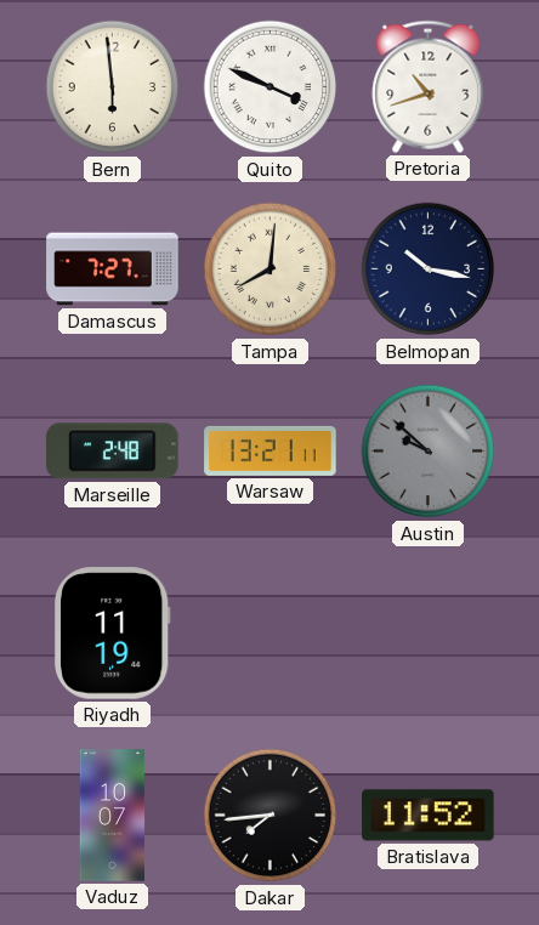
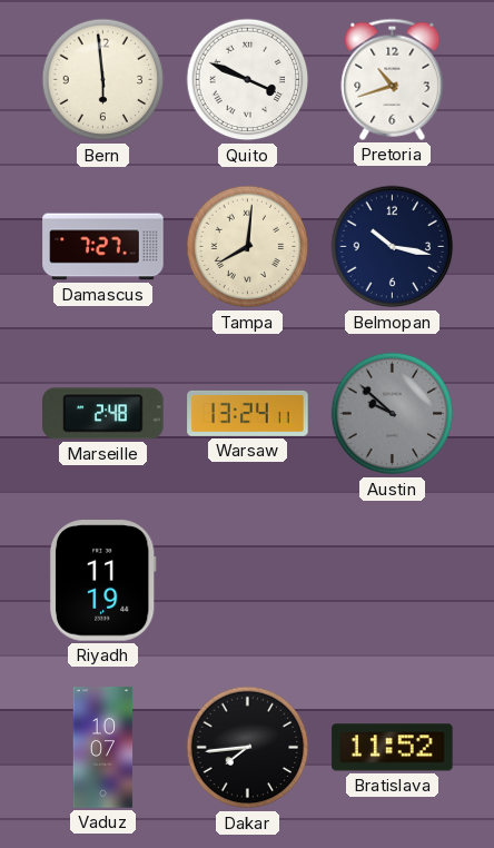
Warsaw: 13:21 -> 13:24 (248, 413)
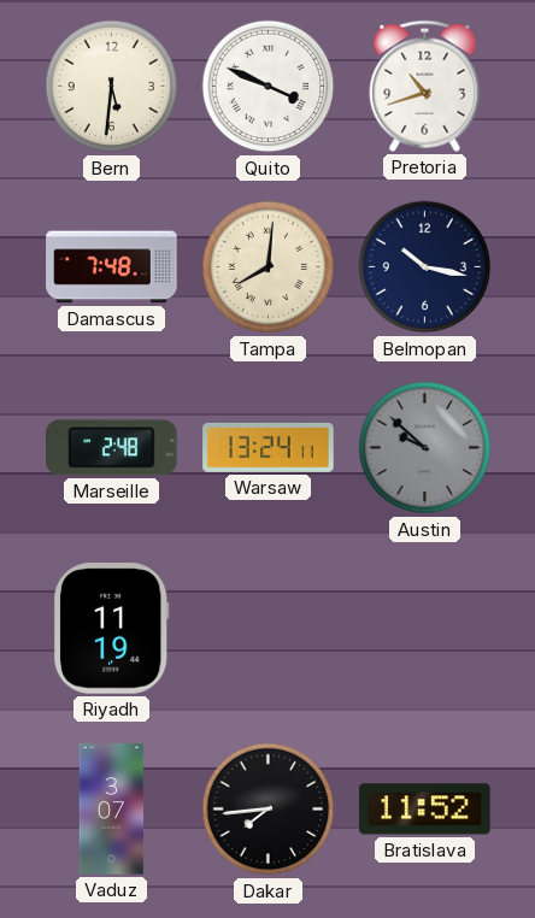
Bern: 5:59 -> 5:31 (112, 87)
Damascus: 7:27 -> 7:48 (112, 267)
Vaduz: 10:07 -> 3:07 (112, 810)
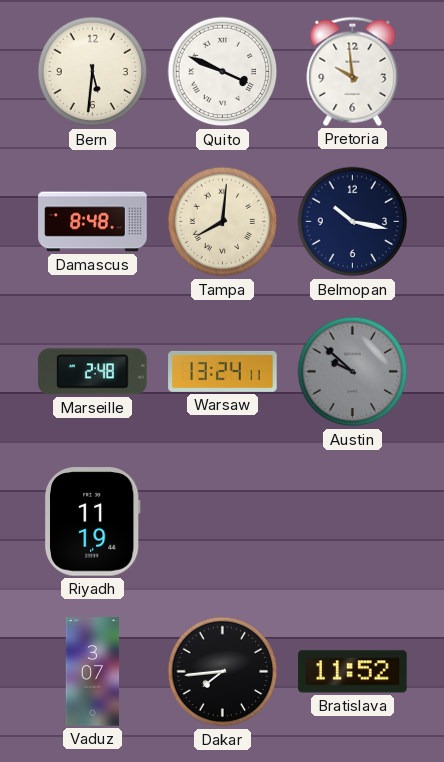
Pretoria: 10:42 -> 9:59 (353, 71)
Damascus: 7:48 -> 8:48 (93, 222)
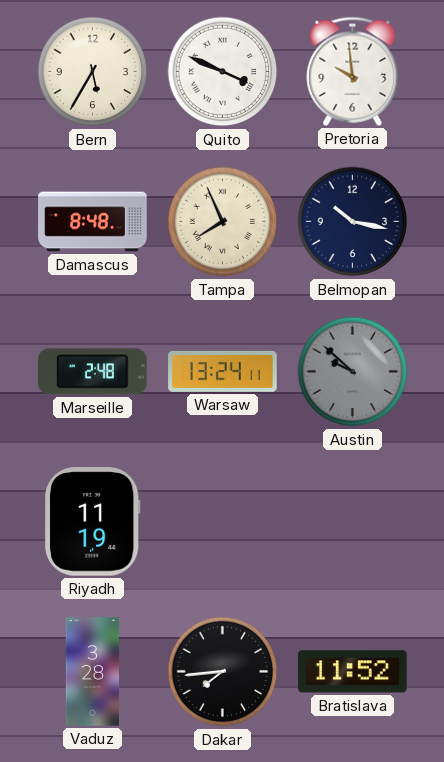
Bern: 5:31 -> 5:35 (93, 72)
Tampa: 8:01 -> 7:56 (223, 222)
Vaduz: 3:07 -> 3:28 (93, 672)
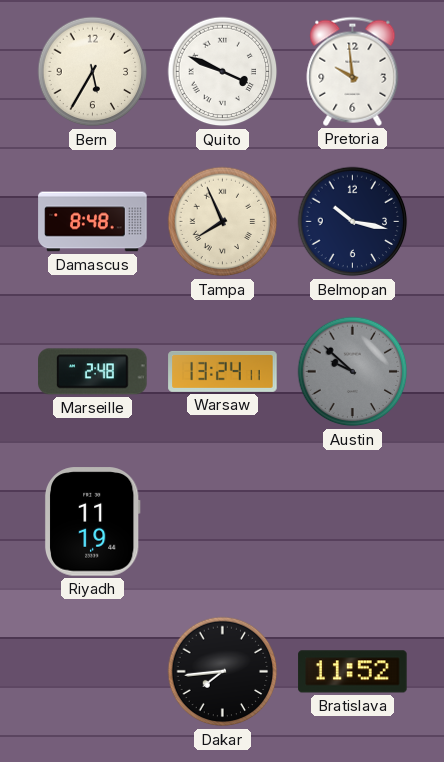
Vaduz: 3:28 -> none (93, 672)
